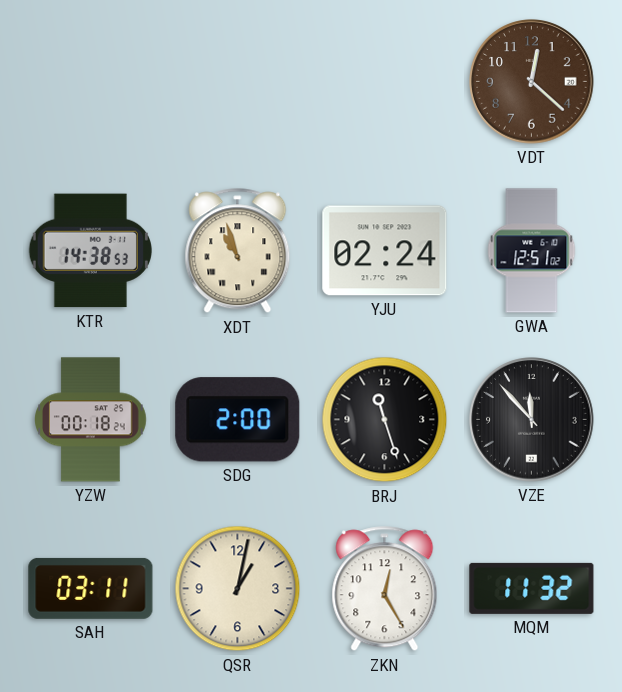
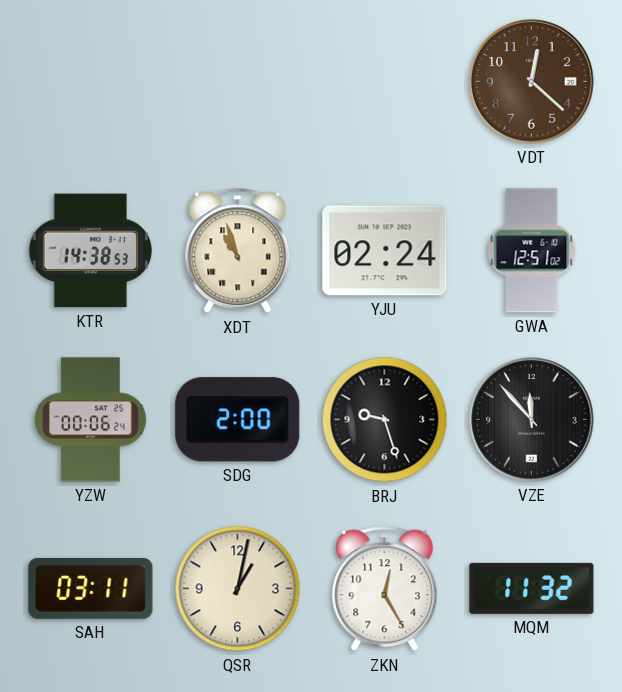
YZW: 00:18 -> 00:06 (91, 420)
BRJ: 11:27 -> 9:27 (385, 420)
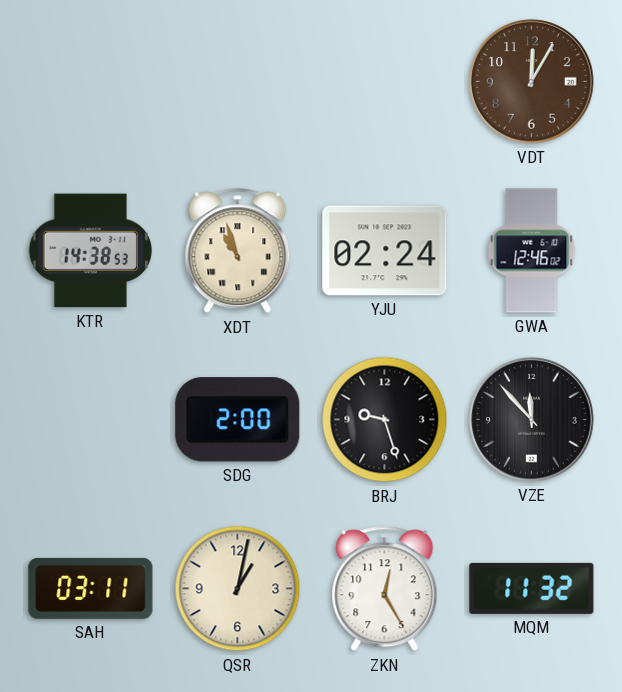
VDT: 12:22 -> 12:05 (532, 82)
GWA: 12:51 -> 12:46 (532, 251)
YZW: 00:06 -> none (91, 420)
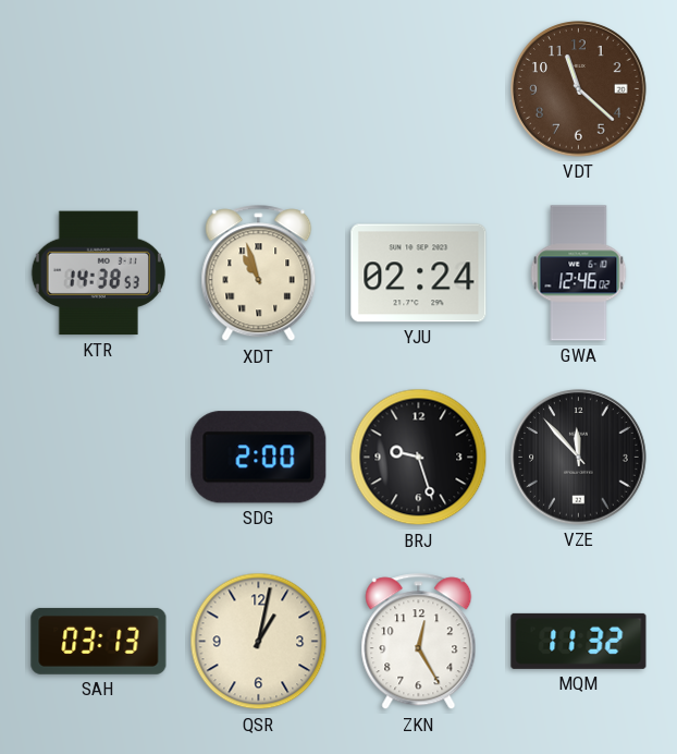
VDT: 12:05 -> 11:22 (579, 89)
SAH: 03:11 -> 03:13 (99, 641)
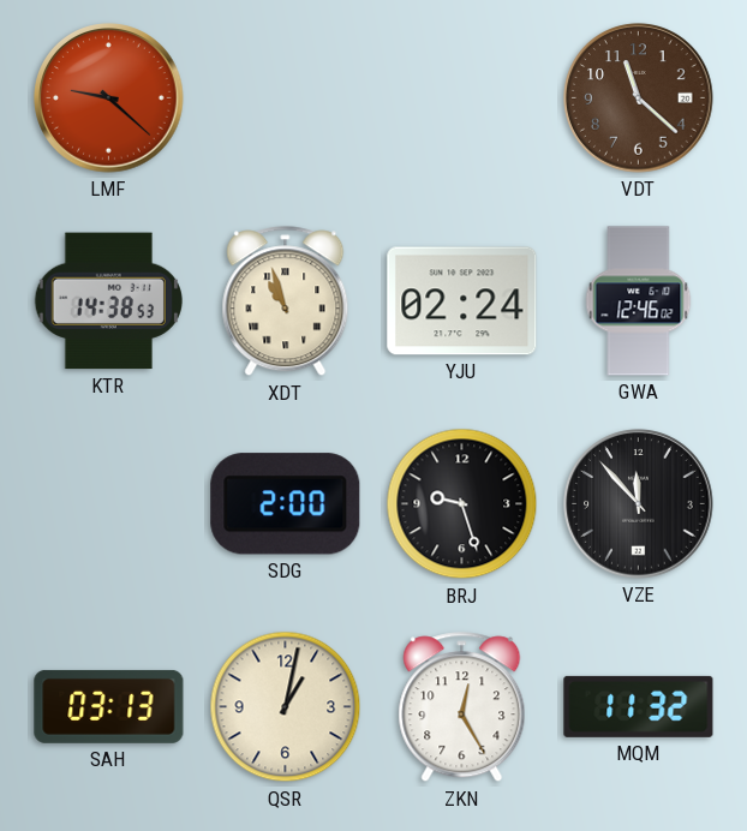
LMF: none -> 9:22 (109, 98)
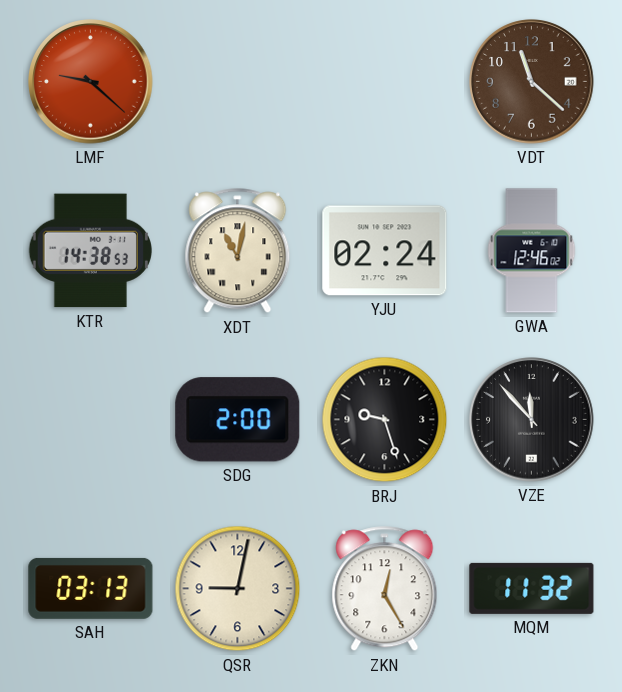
XDT: 10:57 -> 11:02 (238, 251)
QSR: 1:02 -> 9:02 (238, 589)
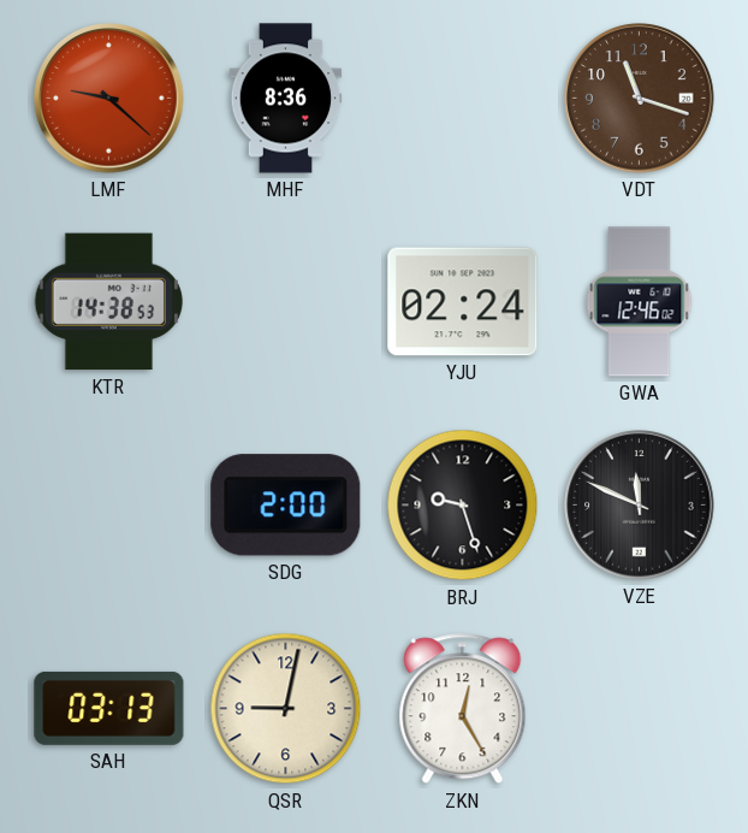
MHF: none -> 8:36 (286, 99)
VDT: 11:22 -> 11:18 (640, 99)
XDT: 11:02 -> none (238, 251)
VZE: 11:53 -> 11:49 (640, 506)
MQM: 11:32 -> none (532, 588)
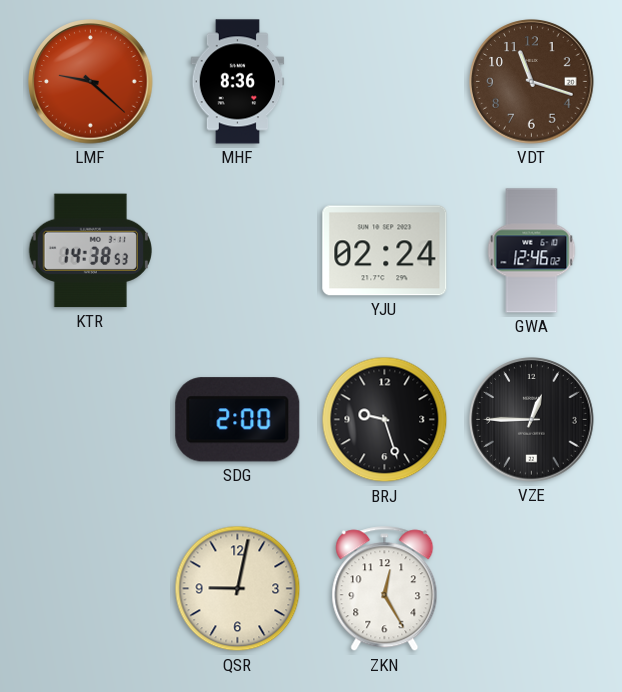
VZE: 11:49 -> 12:45 (532, 420)
SAH: 03:13 -> none (109, 708)
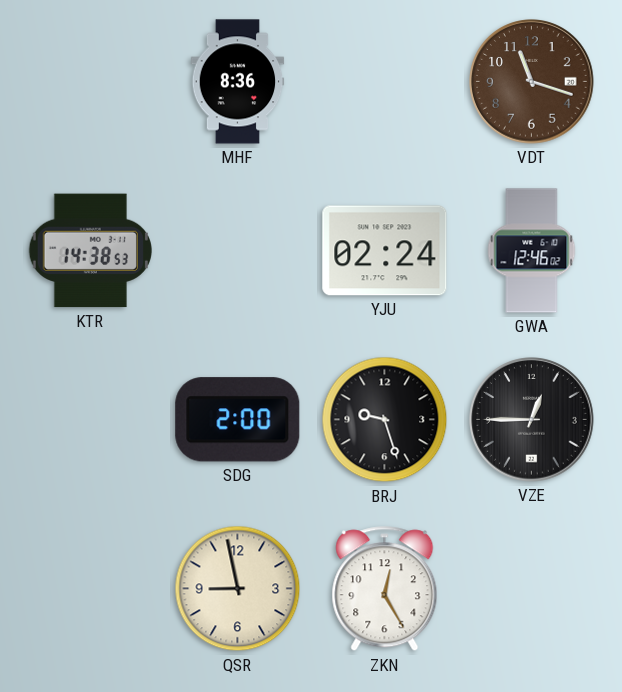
LMF: 9:22 -> none (91, 82)
QSR: 9:02 -> 8:58 (238, 589)
